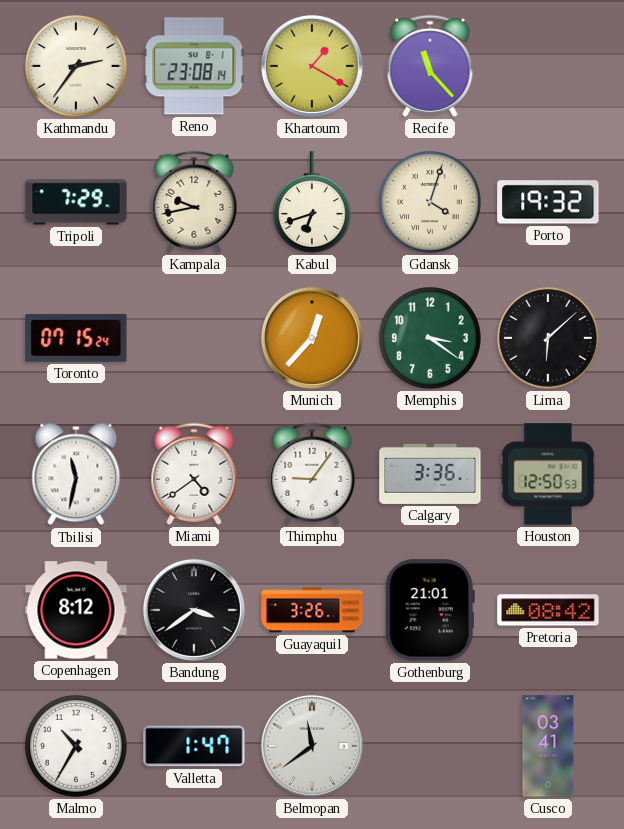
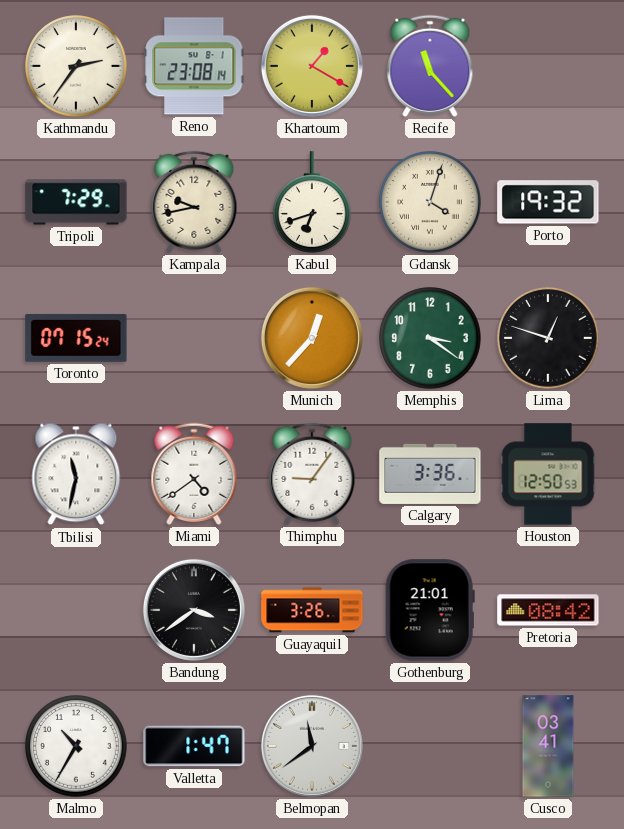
Lima: 6:08 -> 12:48 (548, 338)
Copenhagen: 8:12 -> none (76, 610)
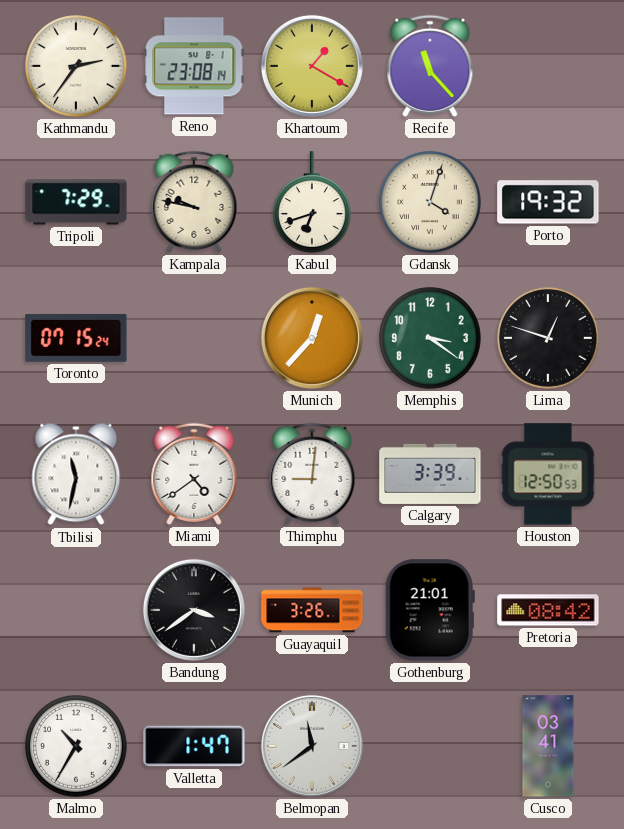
Kampala: 9:43 -> 9:47 (194, 202)
Thimphu: 9:06 -> 9:01 (312, 474)
Calgary: 3:36 -> 3:39 (430, 474)
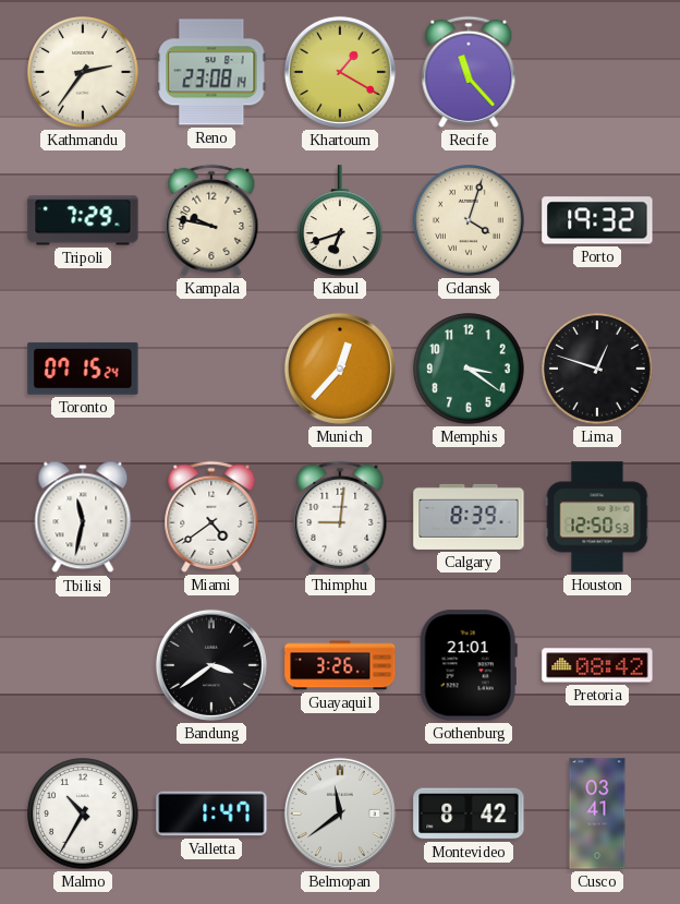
Calgary: 3:39 -> 8:39 (469, 517)
Montevideo: none -> 8:42 (469, 813)
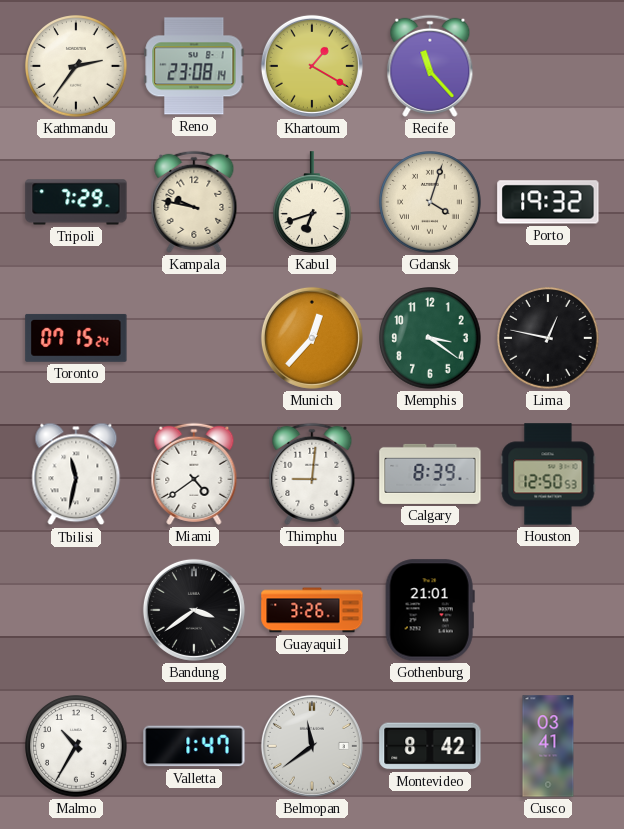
Lima: 12:48 -> 12:47 (548, 338)
Pretoria: 08:42 -> none (597, 665)
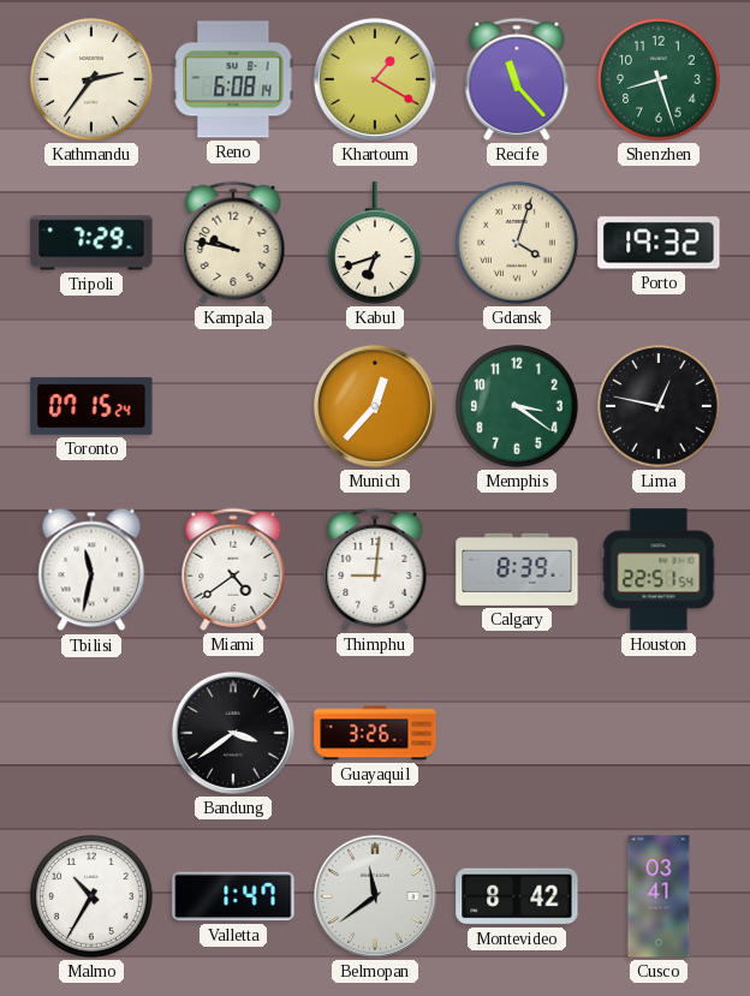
Reno: 23:08 -> 6:08 (233, 79)
Shenzhen: none -> 8:27 (659, 79)
Houston: 12:50 -> 22:51 (659, 569)
Gothenburg: 21:01 -> none (430, 610)
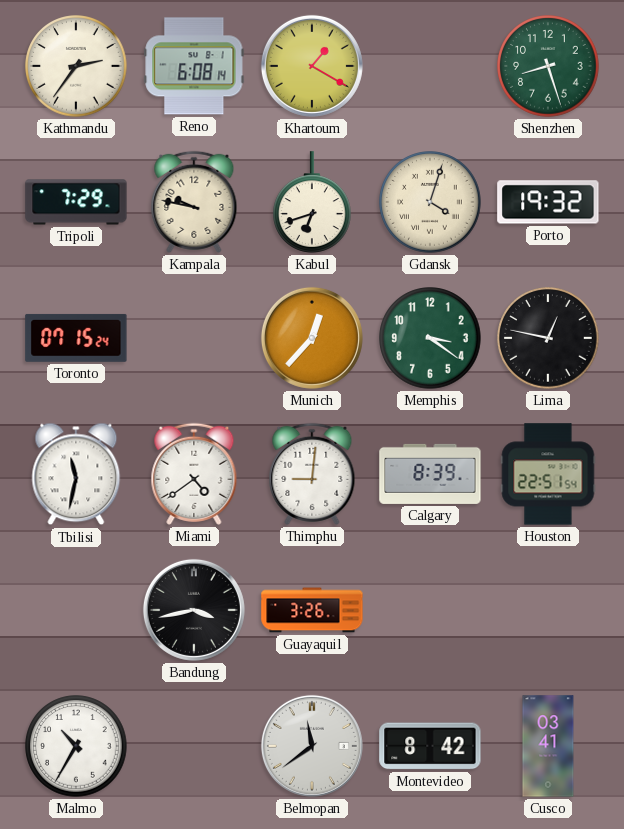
Recife: 11:23 -> none (517, 79)
Bandung: 3:39 -> 3:43 (194, 610)
Valletta: 1:47 -> none (233, 896)
